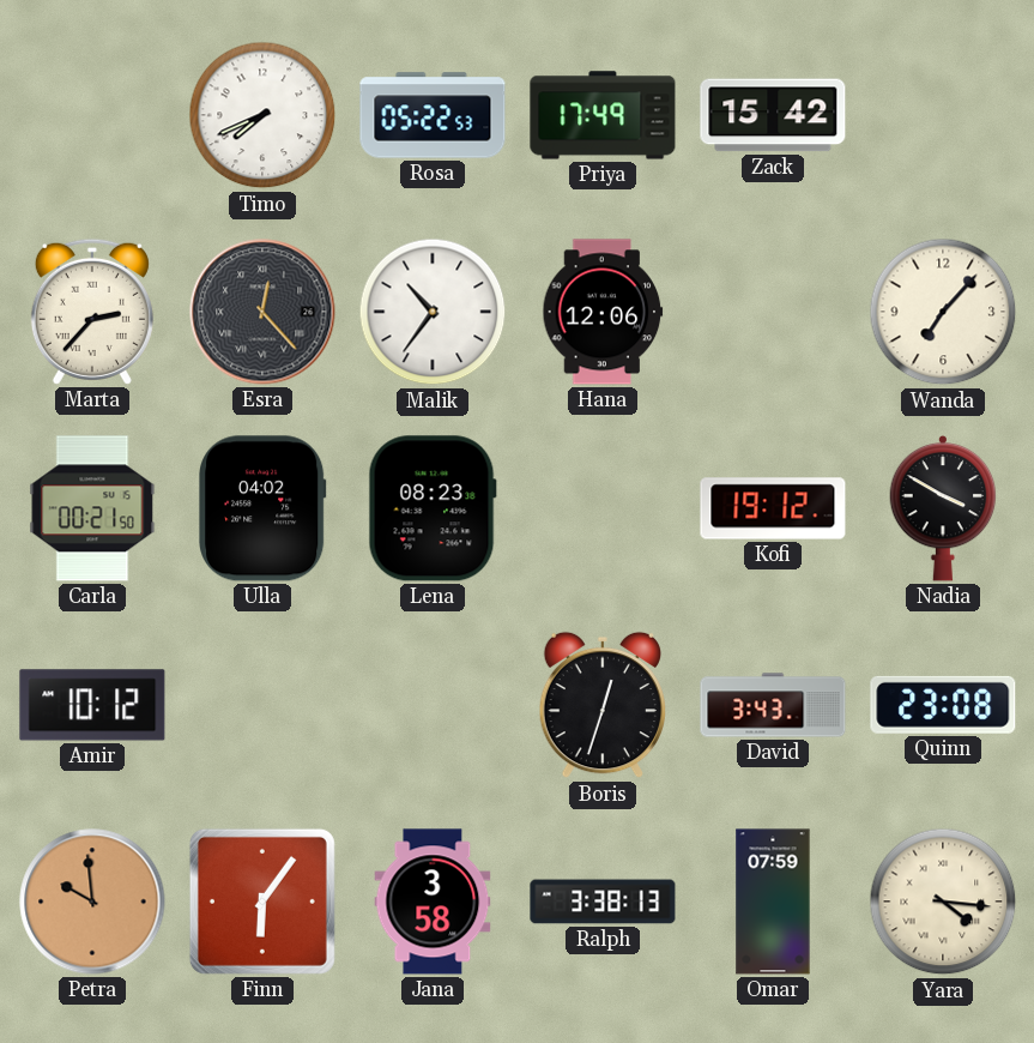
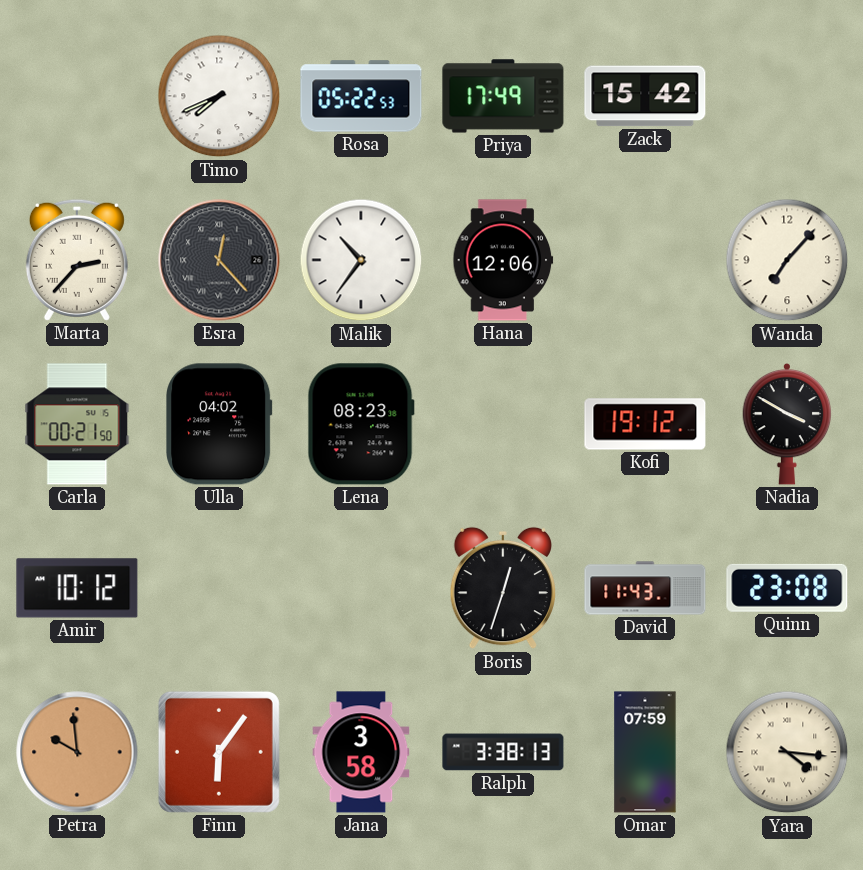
David: 3:43 -> 11:43 (645, 588)
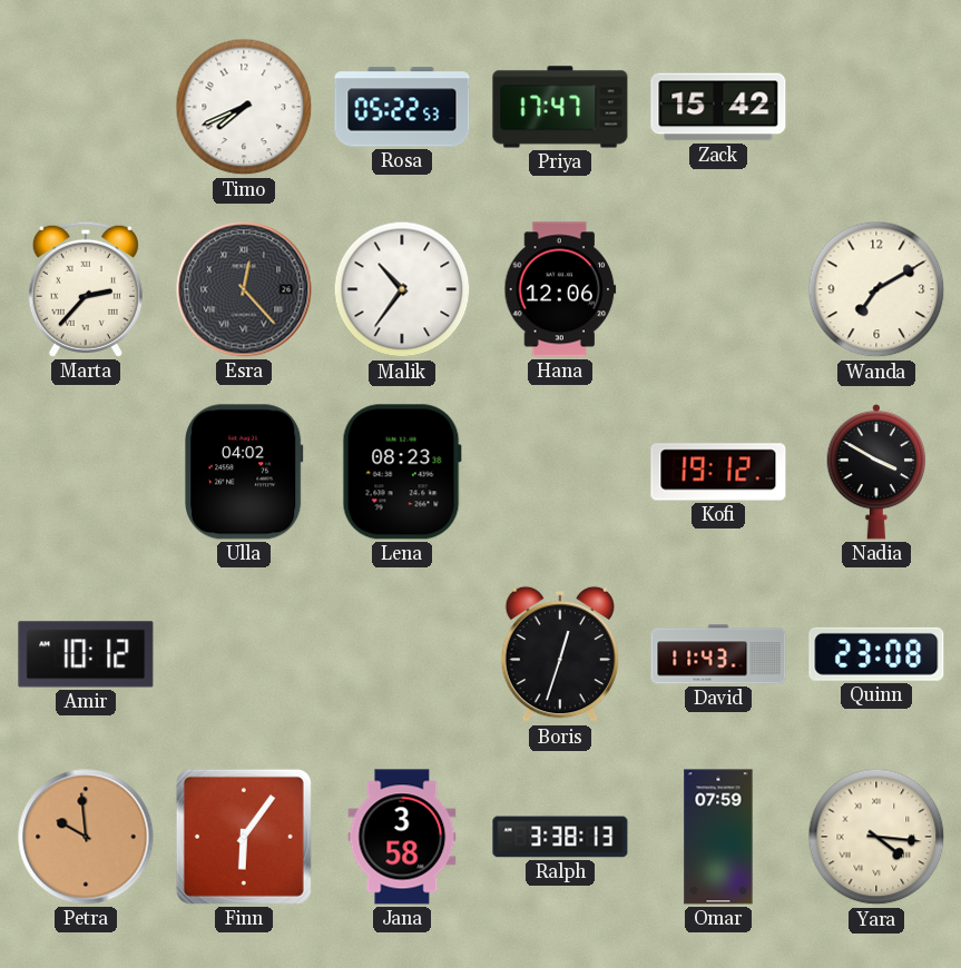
Priya: 17:49 -> 17:47 (560, 107)
Wanda: 7:07 -> 7:10 (876, 289)
Carla: 00:21 -> none (77, 424)
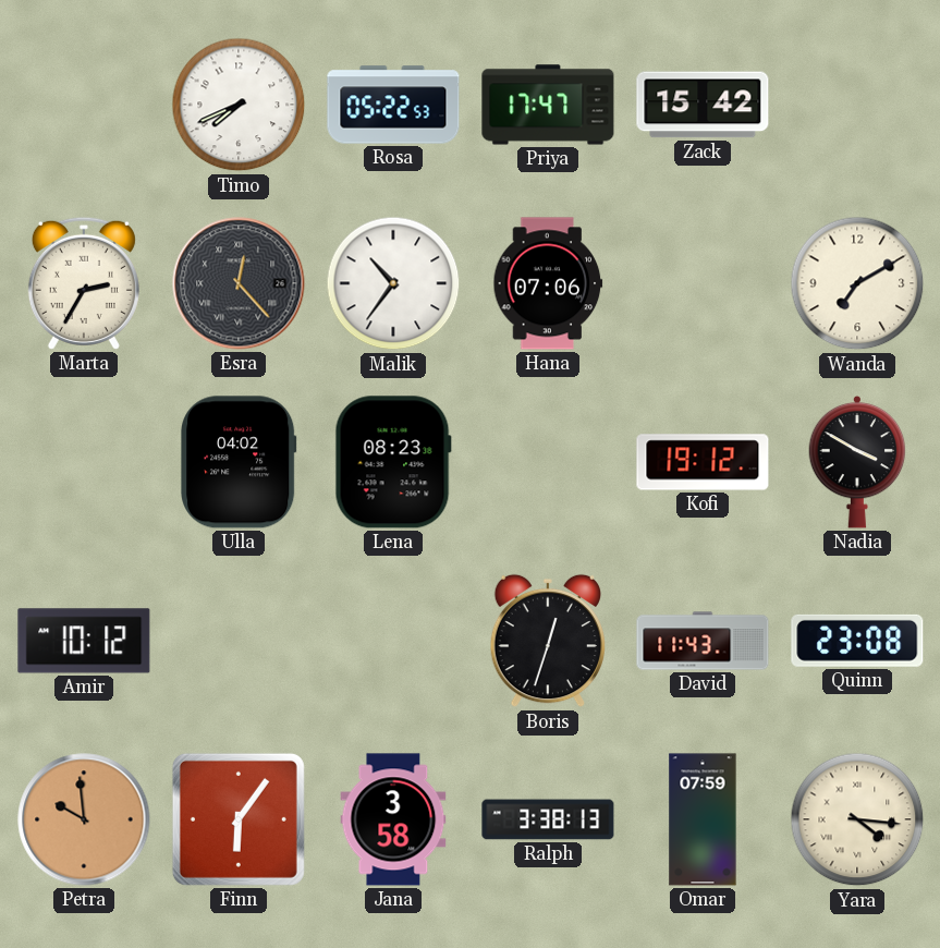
Marta: 2:37 -> 2:35 (84, 283)
Hana: 12:06 -> 07:06 (548, 283)
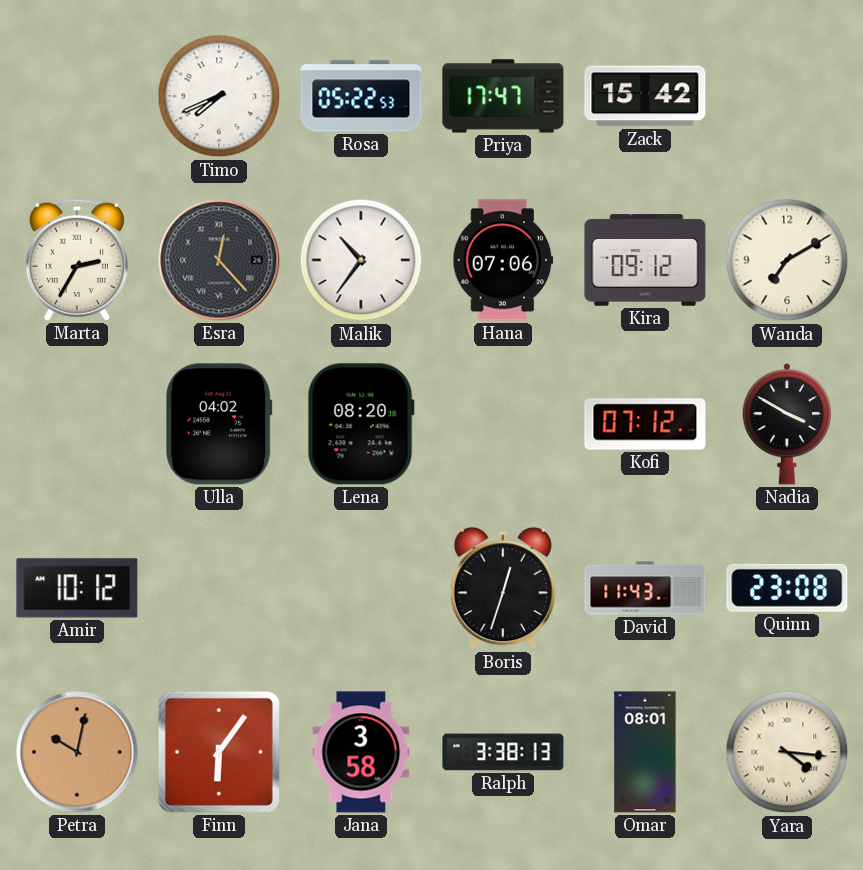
Kira: none -> 09:12 (645, 260)
Lena: 08:23 -> 08:20 (361, 424)
Kofi: 19:12 -> 07:12 (645, 424)
Petra: 9:59 -> 10:02 (77, 752)
Omar: 07:59 -> 08:01 (645, 752)
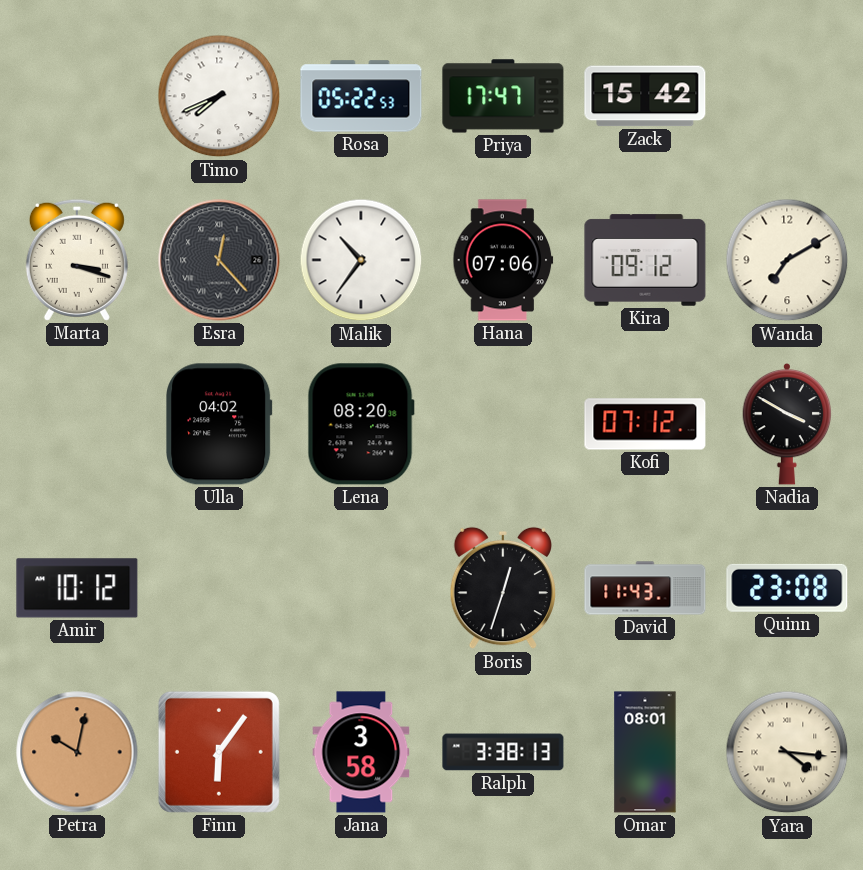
Marta: 2:35 -> 3:18 (77, 260)
